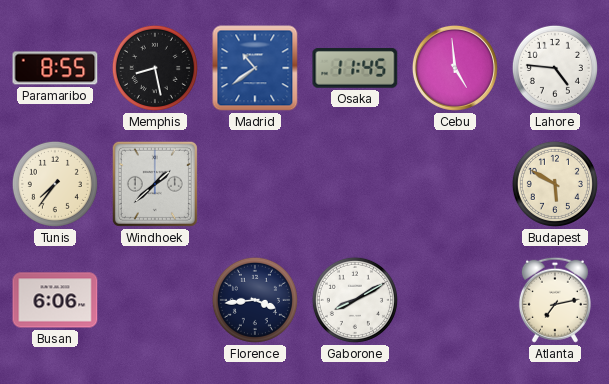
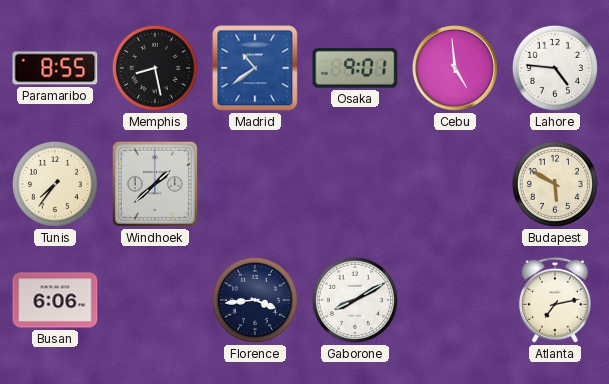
Osaka: 11:45 -> 9:01 (355, 69)
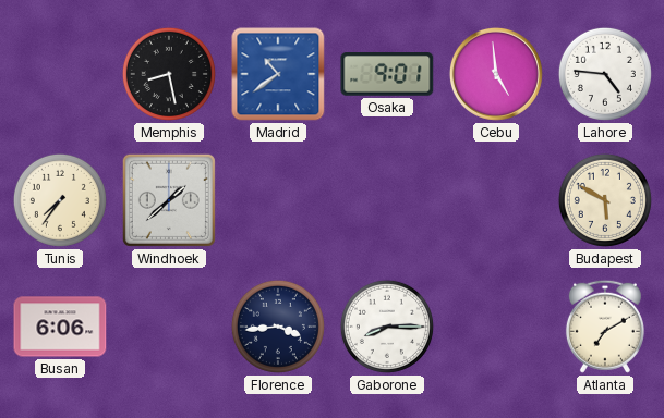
Paramaribo: 8:55 -> none (55, 68)
Gaborone: 8:10 -> 8:15 (387, 327)
Atlanta: 7:13 -> 7:10 (605, 327)
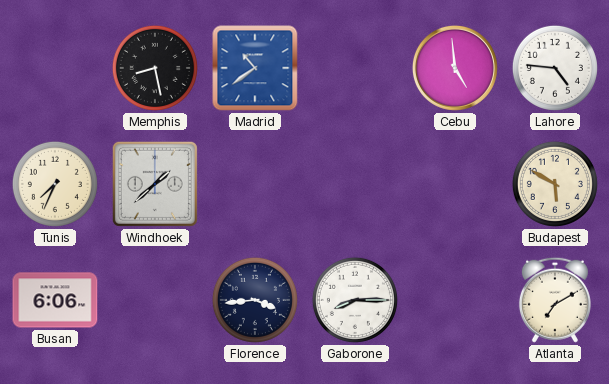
Osaka: 9:01 -> none (387, 75)
Tunis: 7:36 -> 7:34 (55, 184)
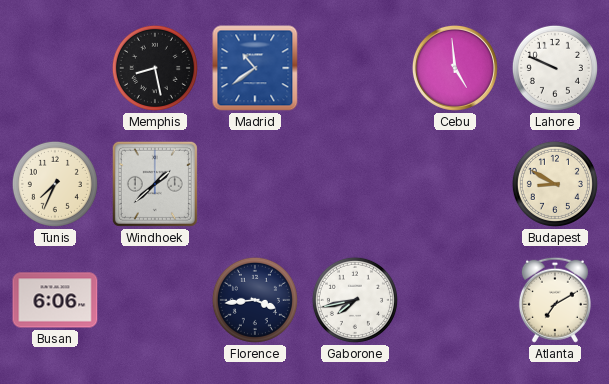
Lahore: 4:46 -> 9:49 (555, 68)
Budapest: 5:50 -> 8:50 (555, 184)
Gaborone: 8:15 -> 7:43 (355, 300)
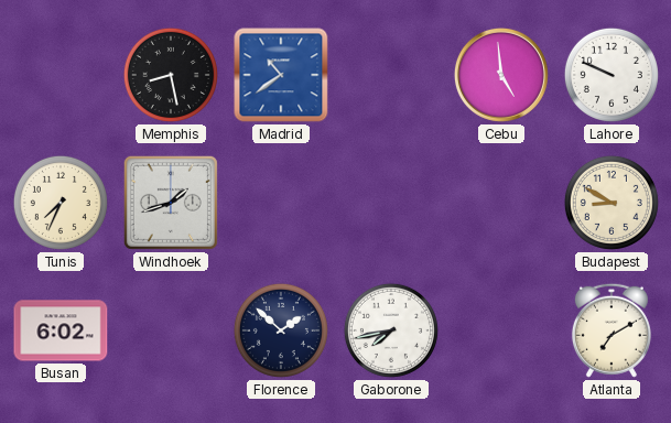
Windhoek: 1:38 -> 1:42 (171, 203)
Busan: 6:06 -> 6:02 (61, 330)
Florence: 3:44 -> 1:52 (281, 330)
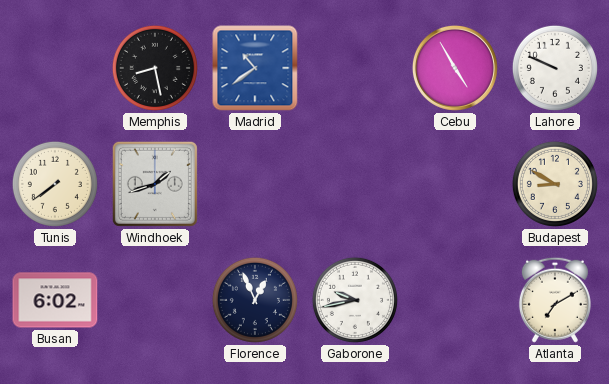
Cebu: 4:59 -> 4:55 (455, 68)
Tunis: 7:34 -> 7:39 (55, 184)
Florence: 1:52 -> 12:56 (255, 300)
Gaborone: 7:43 -> 9:43 (355, 300)
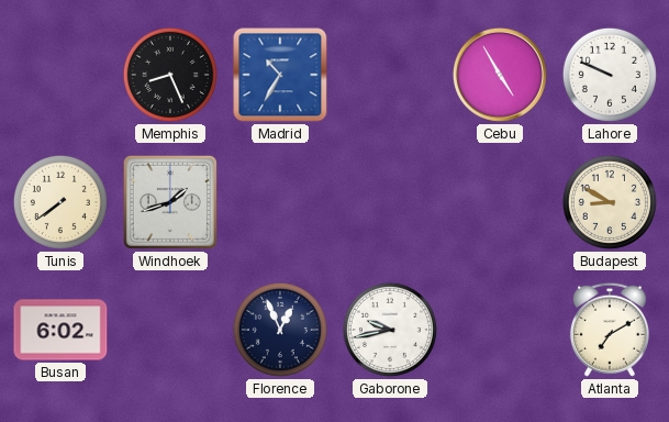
Memphis: 8:28 -> 8:26 (170, 75)
Madrid: 10:39 -> 10:35 (280, 75)
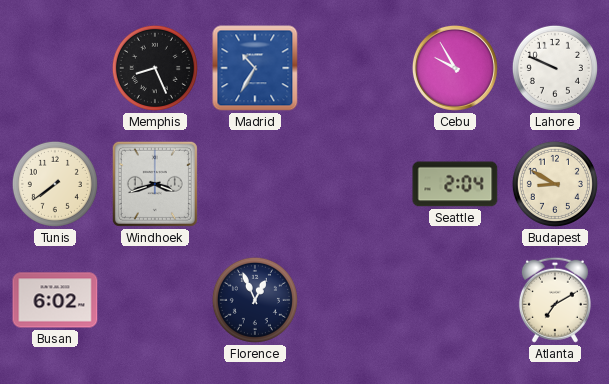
Cebu: 4:55 -> 9:55 (455, 68)
Windhoek: 1:42 -> 3:42 (155, 184)
Seattle: none -> 2:04 (455, 184)
Gaborone: 9:43 -> none (390, 330)
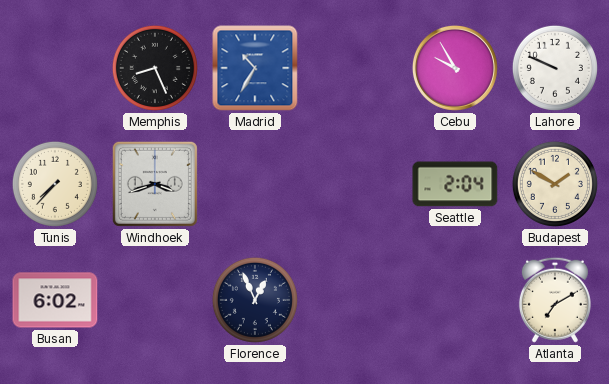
Tunis: 7:39 -> 7:37 (55, 184)
Budapest: 8:50 -> 1:50 (555, 184)
